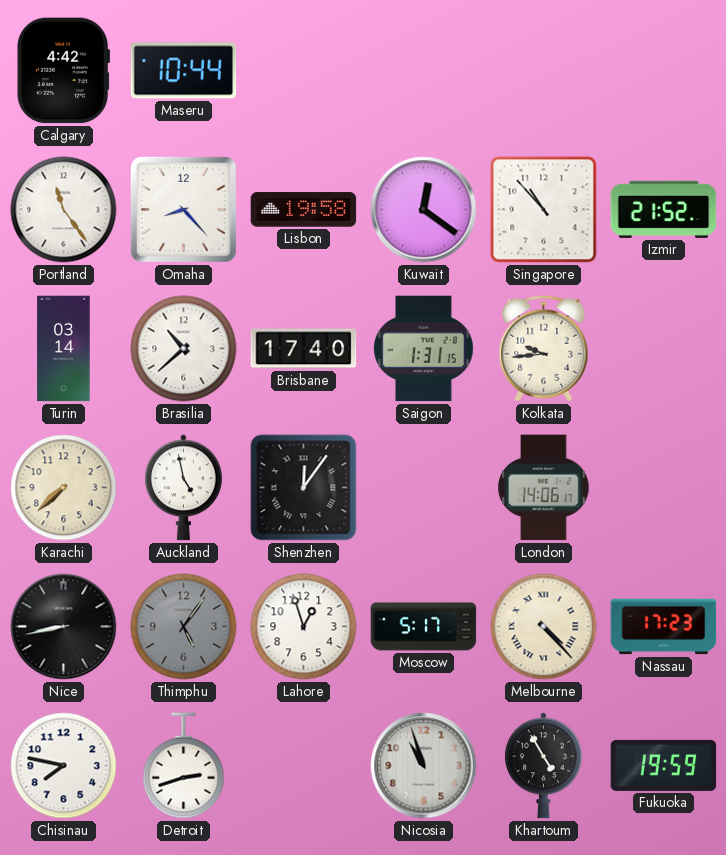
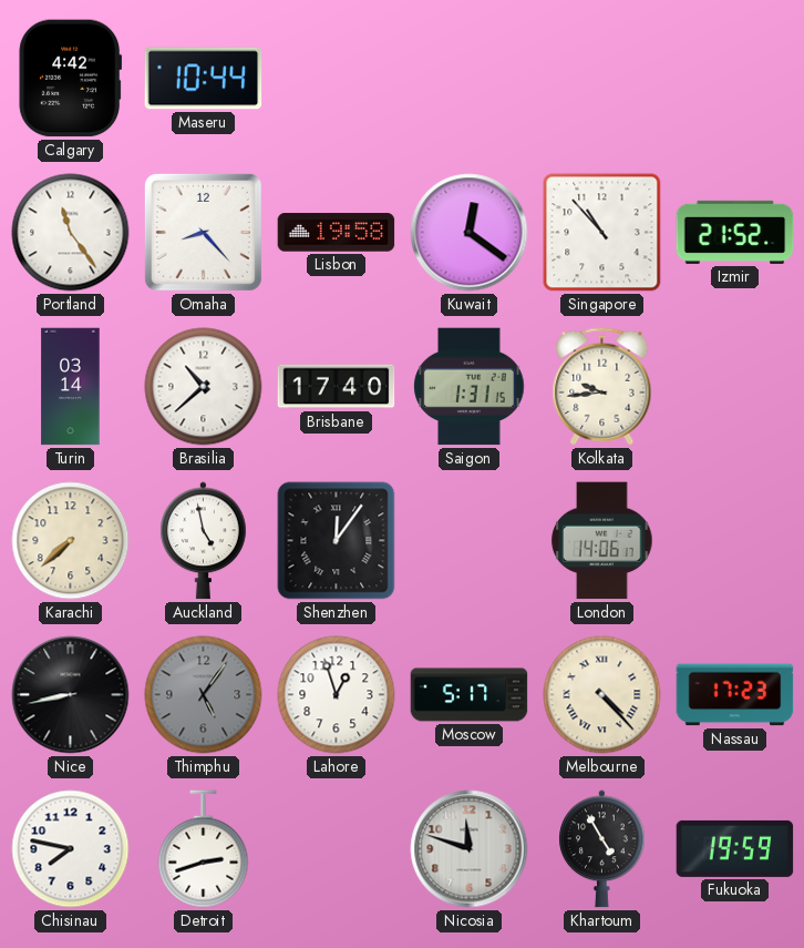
Nicosia: 10:57 -> 11:48 (470, 849)
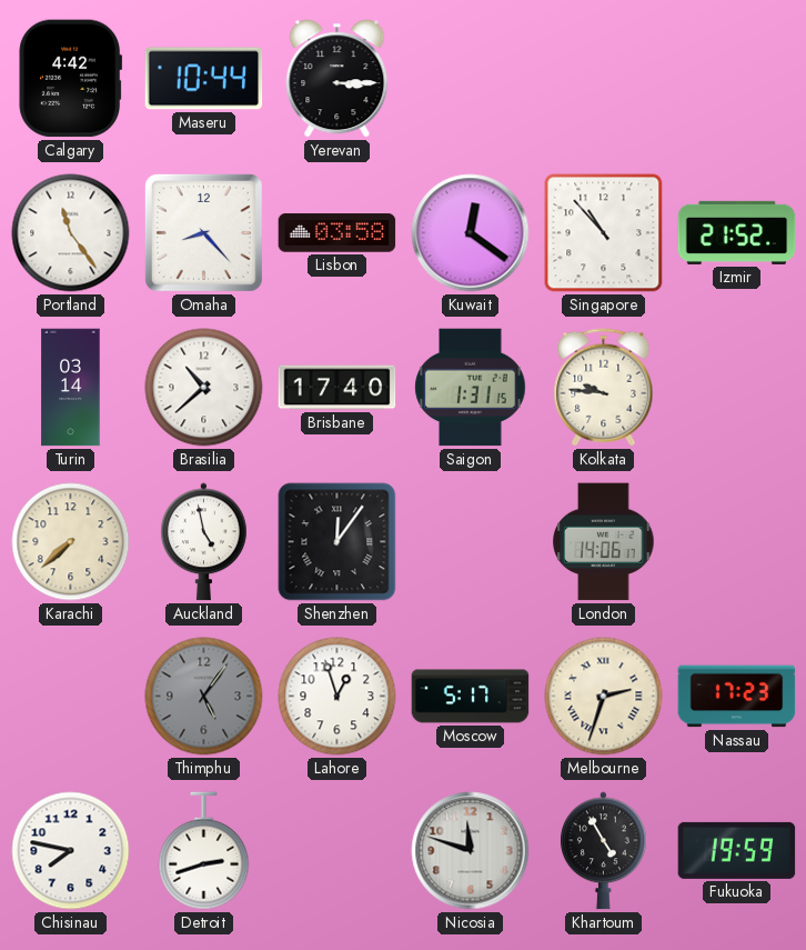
Yerevan: none -> 3:15 (337, 79)
Lisbon: 19:58 -> 03:58 (337, 233)
Kolkata: 9:44 -> 9:46 (604, 388)
Nice: 8:43 -> none (71, 695)
Melbourne: 4:23 -> 2:33 (604, 697)
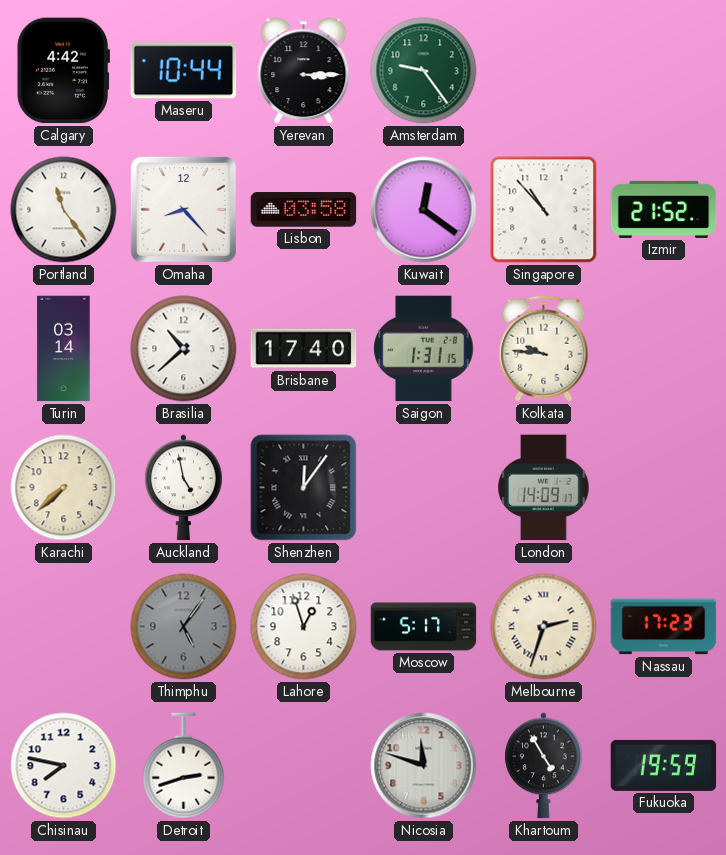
Amsterdam: none -> 9:24 (424, 71)
London: 14:06 -> 14:09 (544, 488)
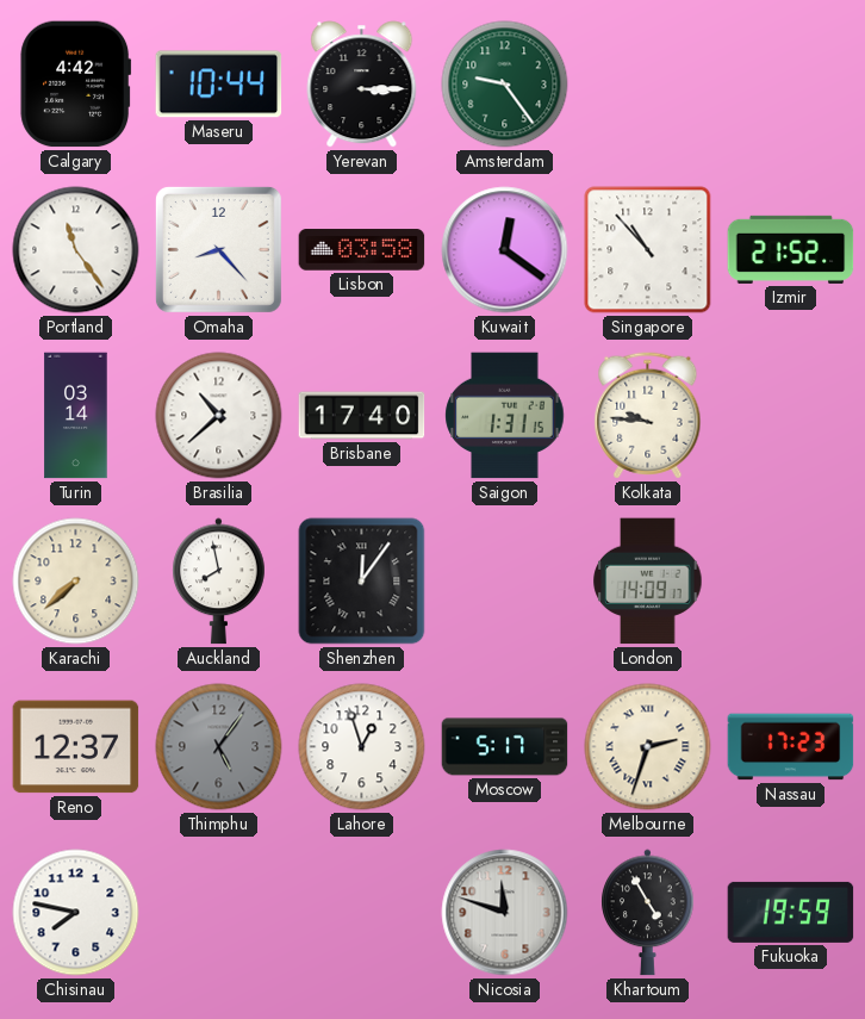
Auckland: 4:58 -> 7:58 (219, 582)
Reno: none -> 12:37 (76, 747)
Detroit: 2:42 -> none (184, 766)
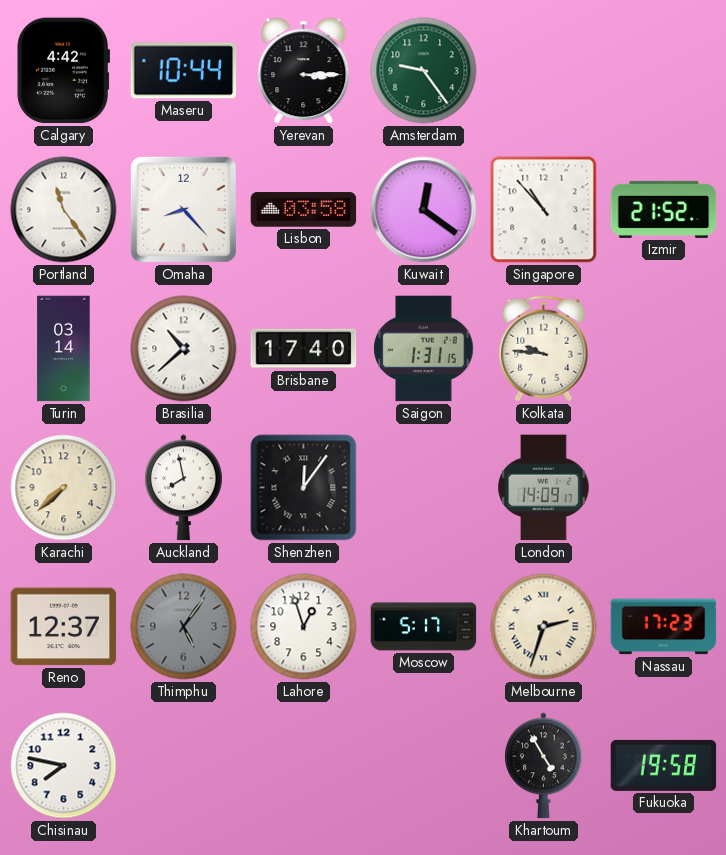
Nicosia: 11:48 -> none (505, 913)
Fukuoka: 19:59 -> 19:58 (664, 765)
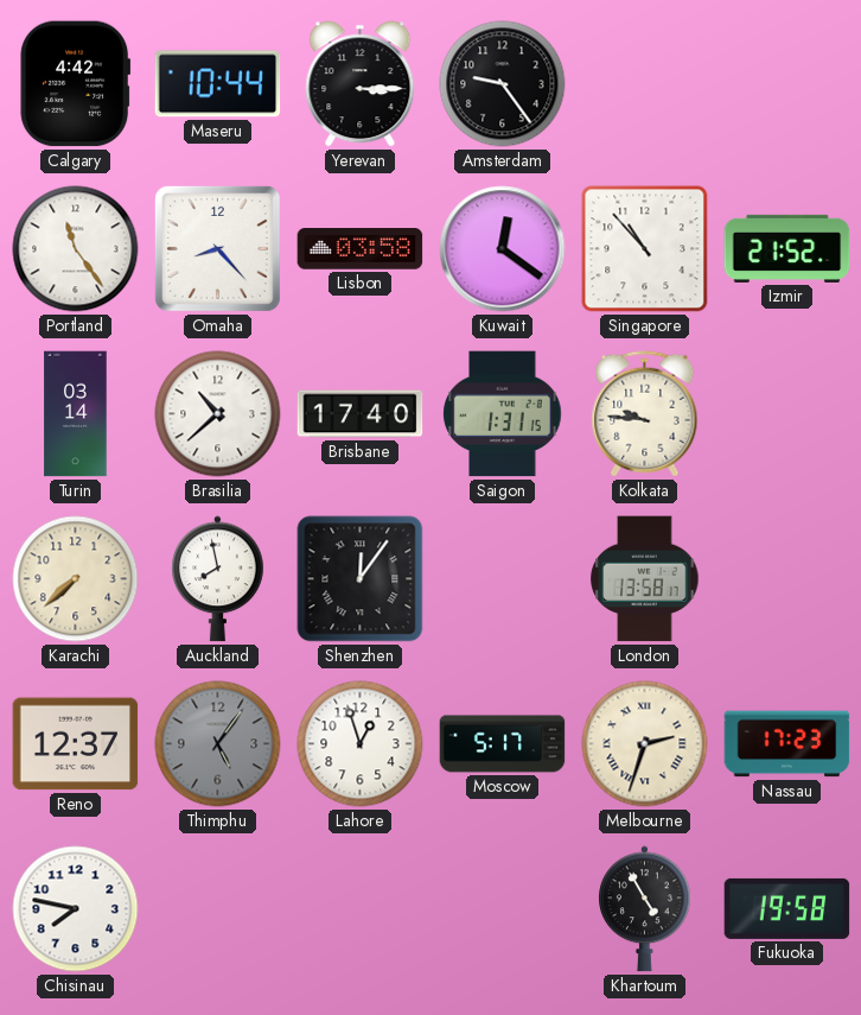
Amsterdam dial: green -> black (503, 84)
London: 14:09 -> 13:58 (645, 579)
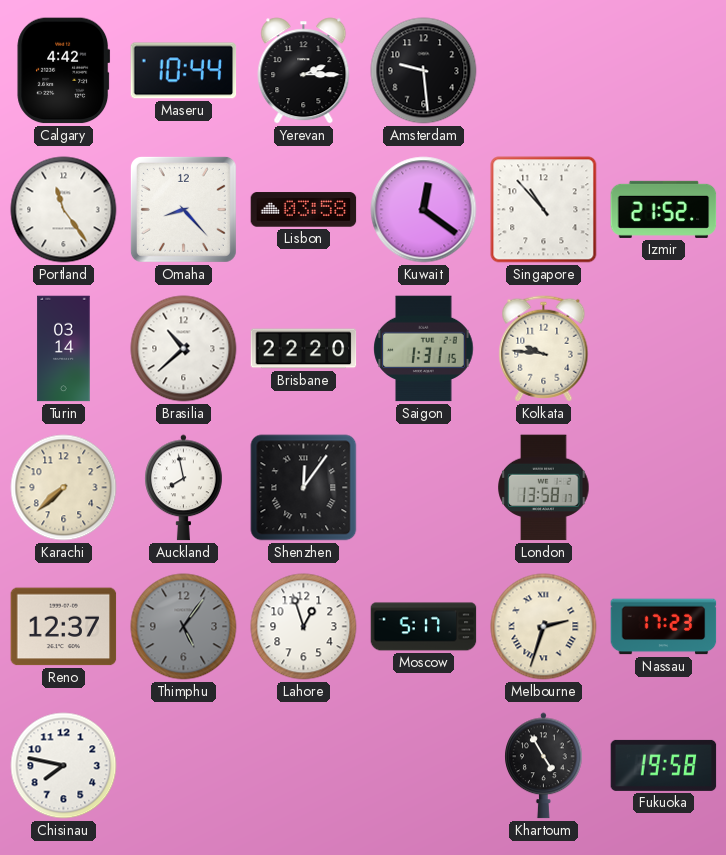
Yerevan: 3:15 -> 2:15 (304, 71)
Amsterdam: 9:24 -> 9:29 (424, 71)
Brisbane: 17:40 -> 22:20 (304, 349)
